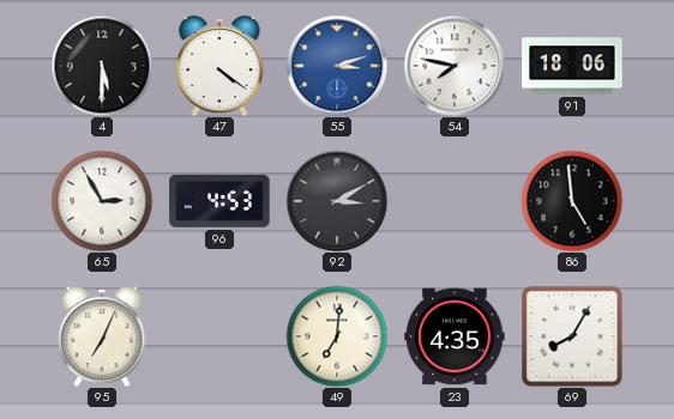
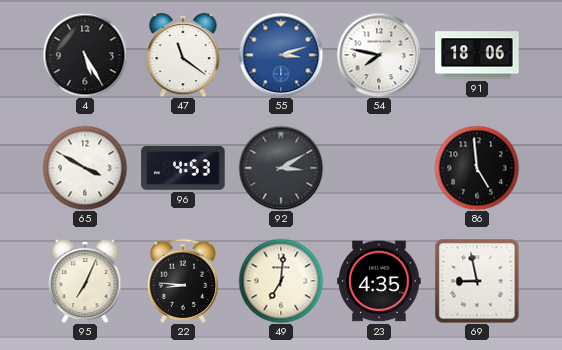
4: 5:30 -> 5:25 (85, 55)
47: 4:21 -> 11:21 (183, 55)
65: 2:55 -> 3:50 (85, 168)
22: none -> 8:46 (183, 280)
69: 8:05 -> 8:58 (477, 281)
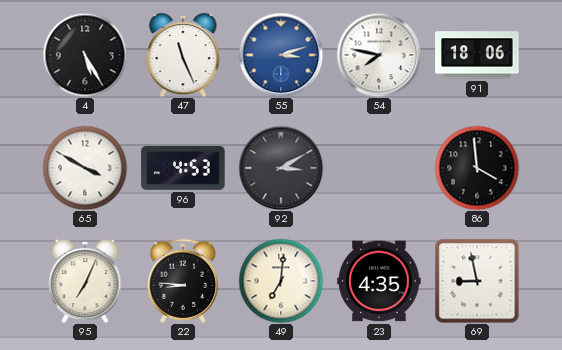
47: 11:21 -> 11:26 (183, 55)
86: 4:59 -> 3:59 (477, 168)
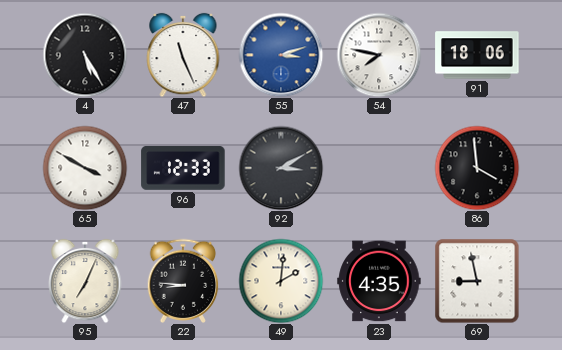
96: 4:53 -> 12:33 (183, 168)
49: 7:01 -> 2:01 (281, 281)
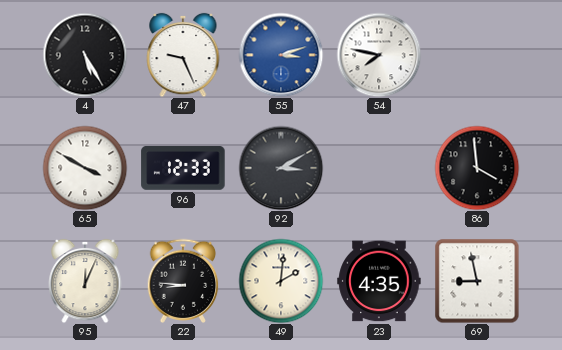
47: 11:26 -> 9:26 (183, 55)
91: 18:06 -> none (477, 55)
95: 7:04 -> 12:04 (85, 281)
